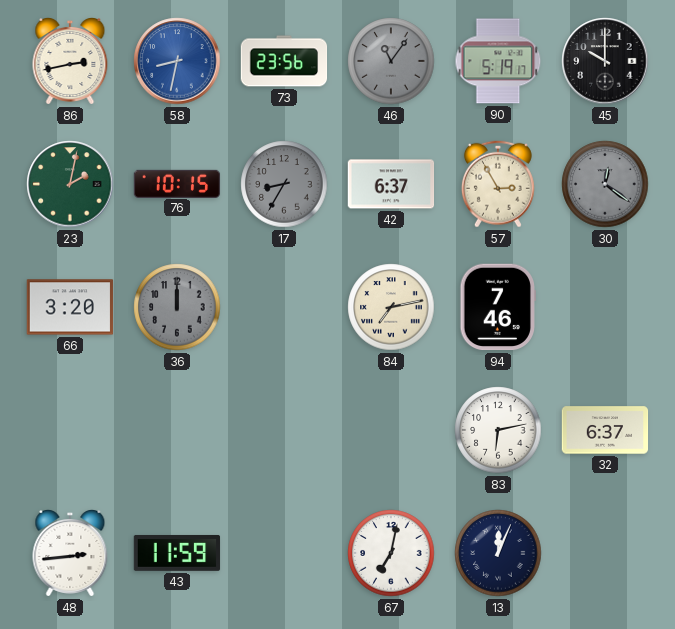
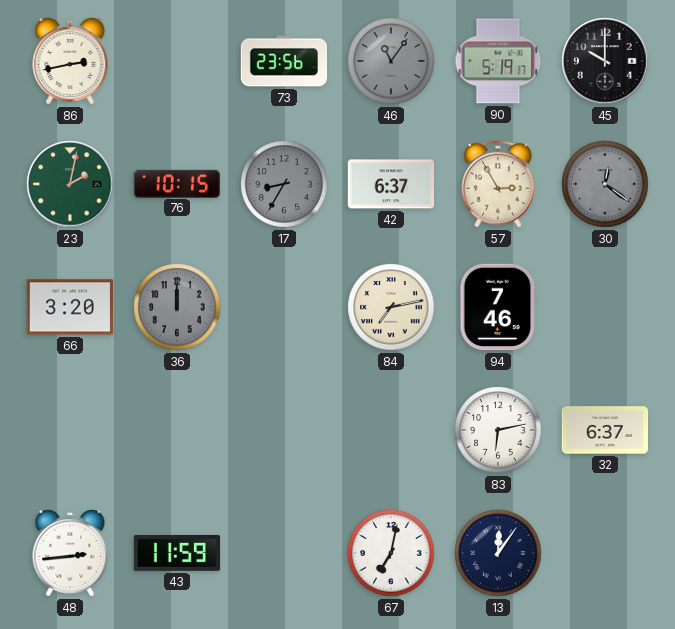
58: 8:32 -> none (177, 61)
13: 12:04 -> 12:06 (498, 553)
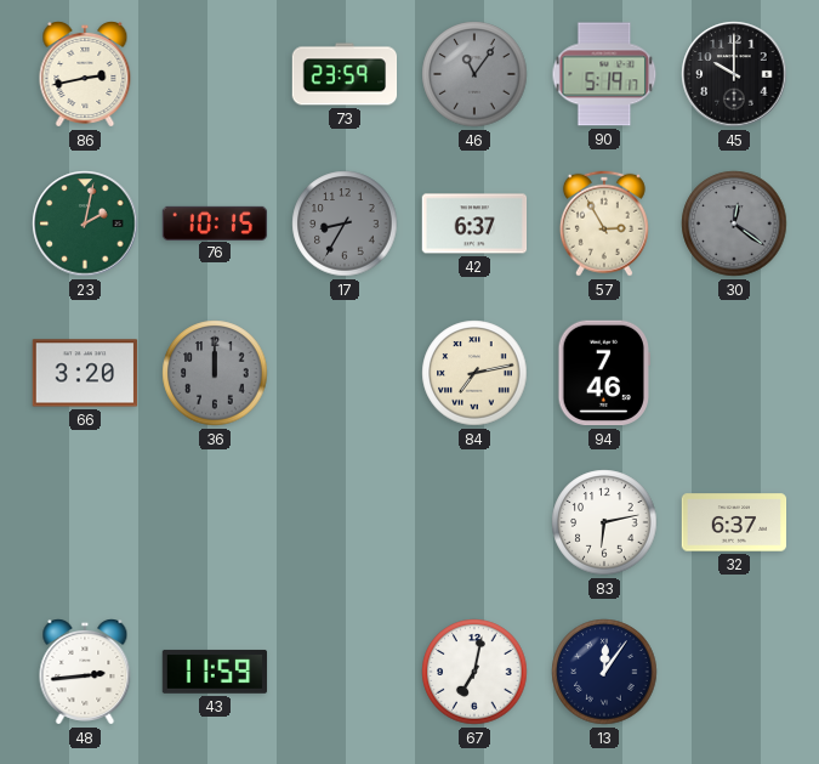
73: 23:56 -> 23:59 (345, 74)
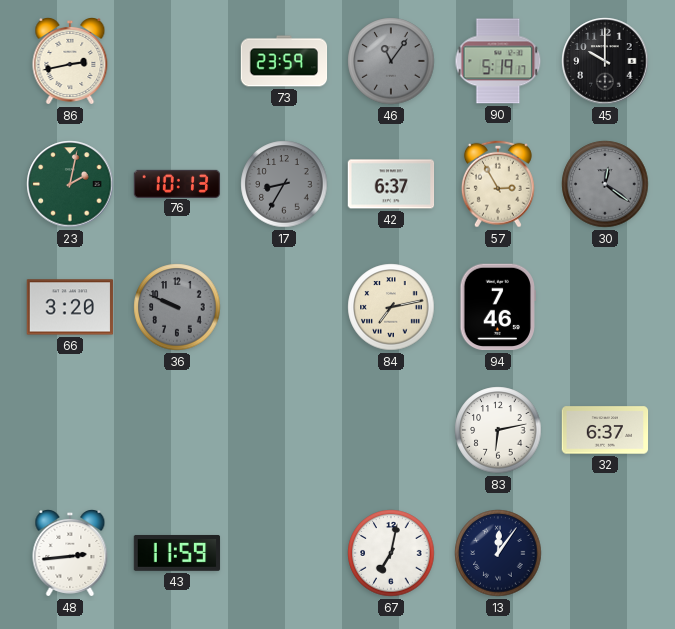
76: 10:15 -> 10:13 (177, 183)
36: 12:00 -> 9:49 (177, 307)
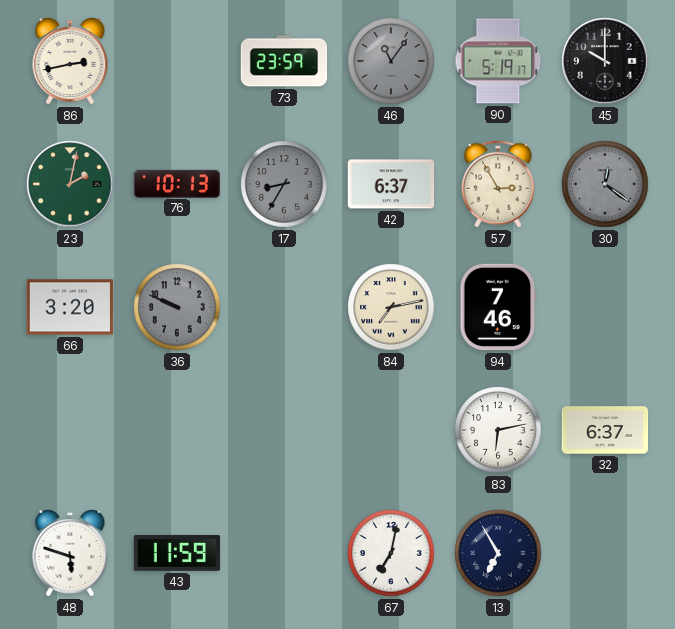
48: 2:44 -> 5:48 (70, 554)
13: 12:06 -> 6:55 (498, 553)
